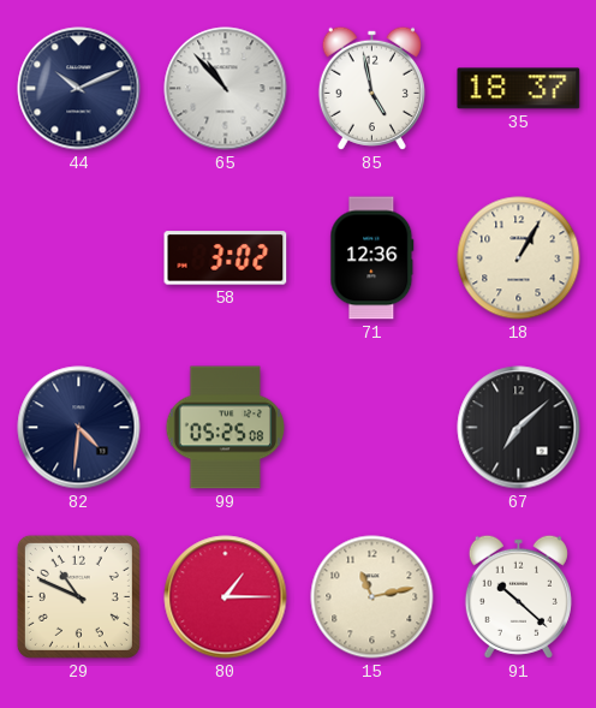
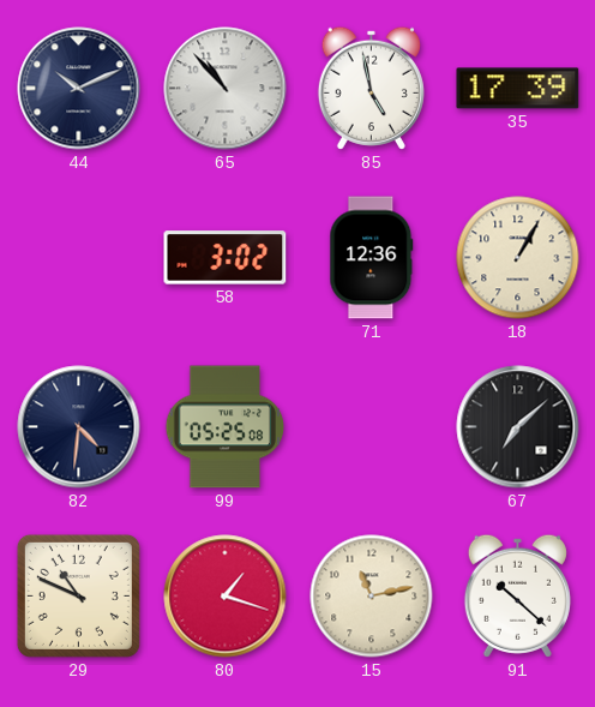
35: 18:37 -> 17:39 (518, 89)
80: 1:15 -> 1:18 (226, 597)
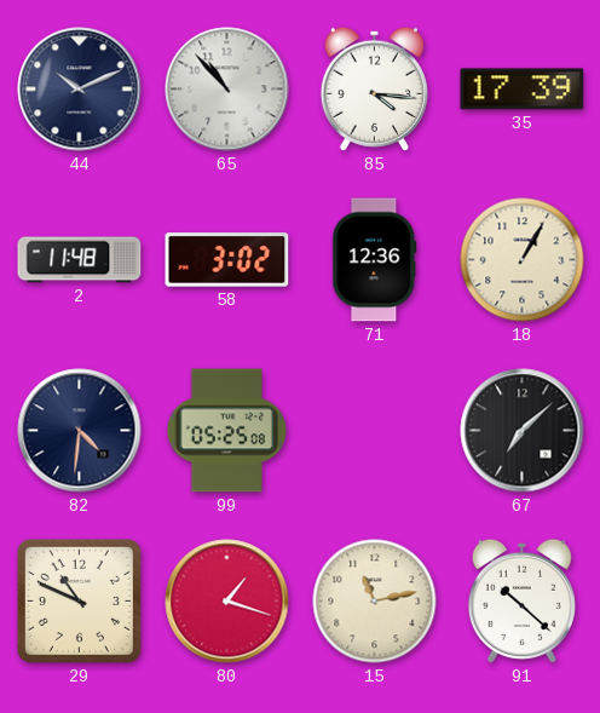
85: 4:58 -> 4:16 (374, 88)
2: none -> 11:48 (80, 260)
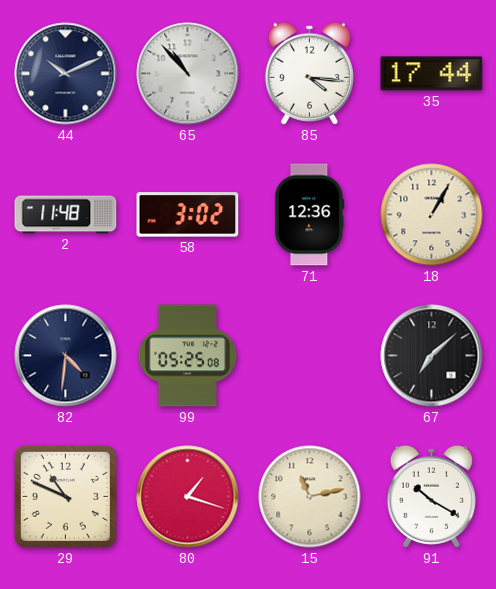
35: 17:39 -> 17:44 (432, 74)
91: 10:22 -> 10:20 (431, 496)
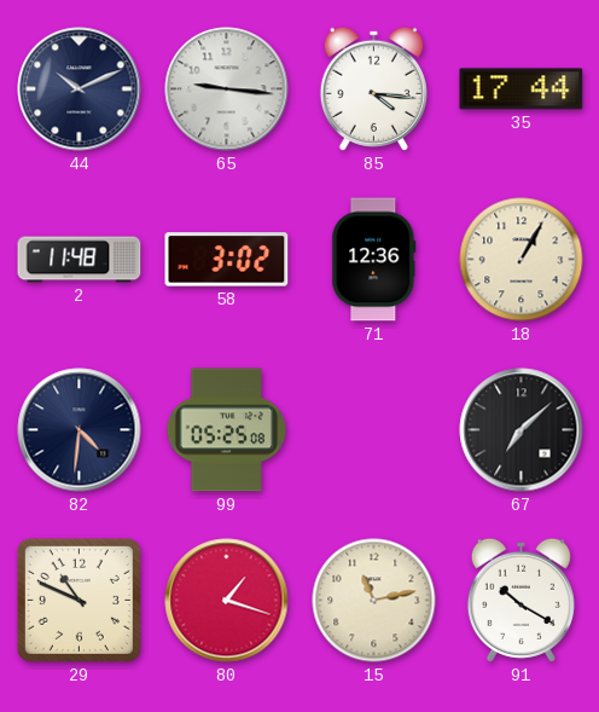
65: 10:53 -> 9:16 (227, 89)
